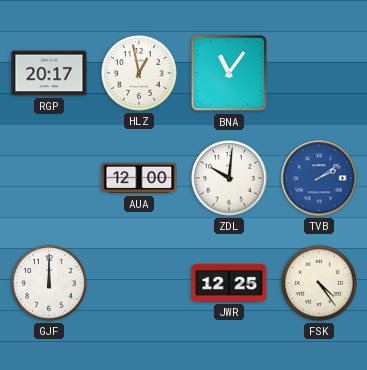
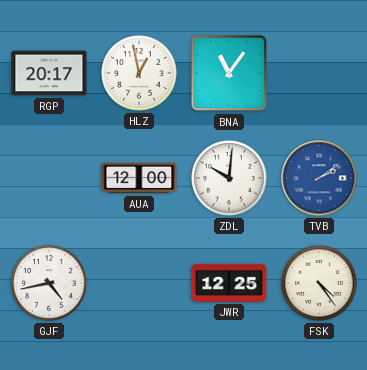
GJF: 12:00 -> 4:43 (49, 283)
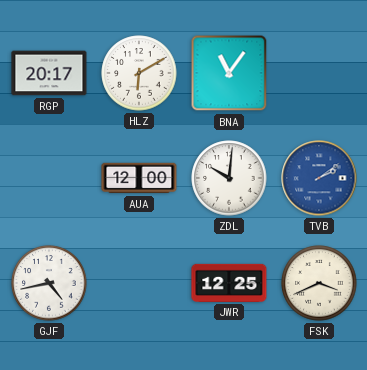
HLZ: 12:58 -> 6:10 (139, 73)
FSK: 4:24 -> 3:41 (319, 283)
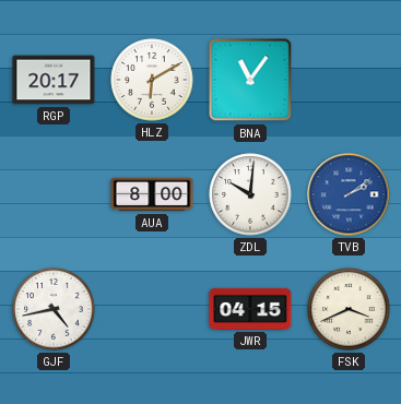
AUA: 12:00 -> 8:00 (152, 194)
JWR: 12:25 -> 04:15 (250, 309)
